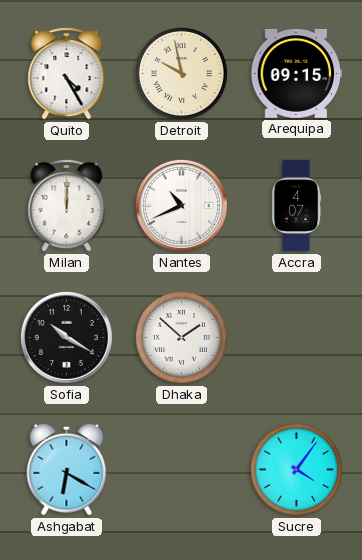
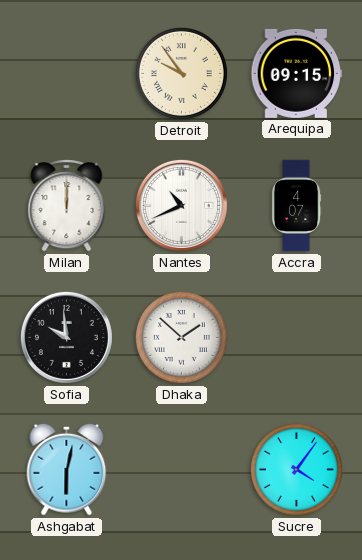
Quito: 4:25 -> none (67, 74)
Detroit: 9:58 -> 9:54 (181, 73)
Sofia: 10:20 -> 9:59 (66, 337)
Ashgabat: 6:20 -> 6:02 (67, 469)
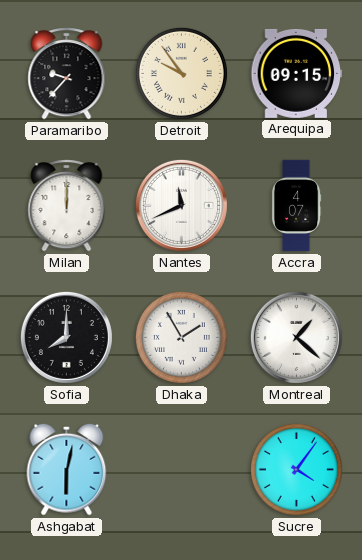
Paramaribo: none -> 9:37 (67, 74)
Nantes: 10:41 -> 11:41 (181, 205)
Sofia: 9:59 -> 8:00 (66, 337)
Dhaka: 1:52 -> 1:55 (181, 337)
Montreal: none -> 1:22 (296, 337)
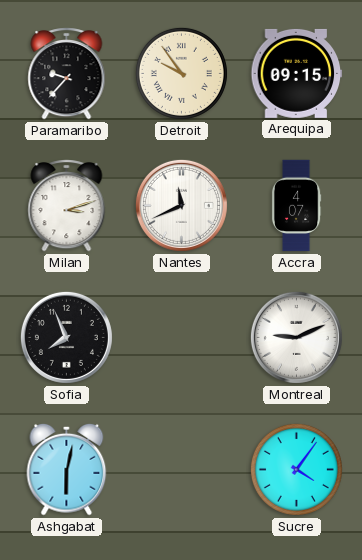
Milan: 12:00 -> 3:12 (67, 206)
Sofia: 8:00 -> 7:56 (66, 337)
Dhaka: 1:55 -> none (181, 337)
Montreal: 1:22 -> 9:11 (296, 337)
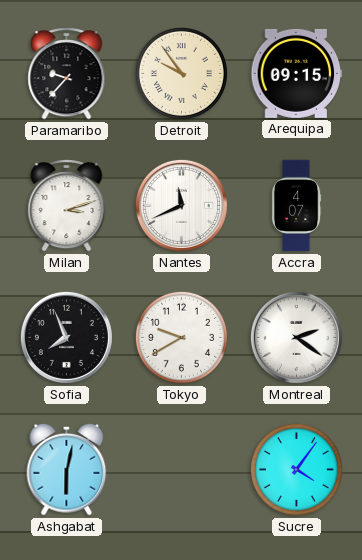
Tokyo: none -> 9:40 (181, 337)
Montreal: 9:11 -> 2:21 (296, 337)
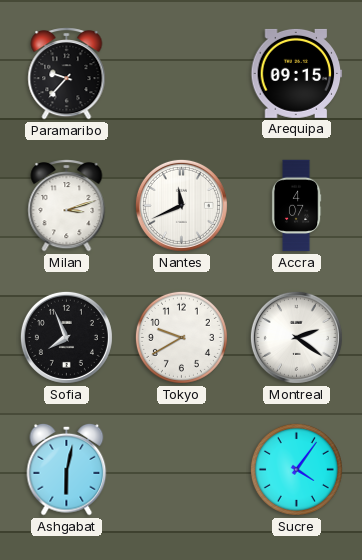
Detroit: 9:54 -> none (181, 73)
